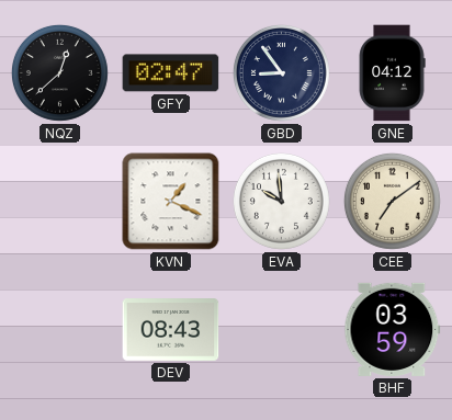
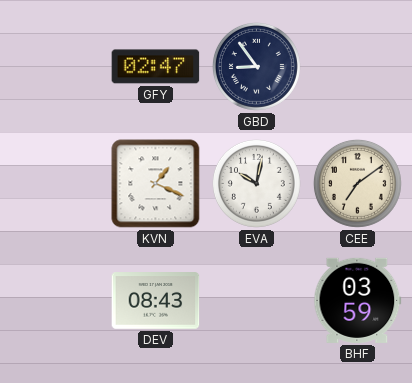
NQZ: 12:38 -> none (59, 72)
GNE: 04:12 -> none (392, 73)
EVA: 9:59 -> 10:02 (256, 183)
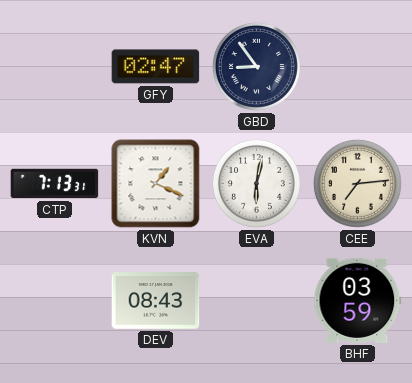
CTP: none -> 7:13 (55, 184)
EVA: 10:02 -> 6:02 (256, 183)
CEE: 7:09 -> 7:14 (357, 183)
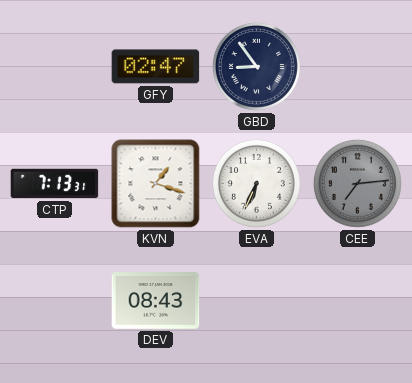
KVN: 1:19 -> 1:18 (156, 184)
EVA: 6:02 -> 6:34 (256, 183)
CEE dial: cream -> grey (357, 183)
BHF: 03:59 -> none (358, 300)
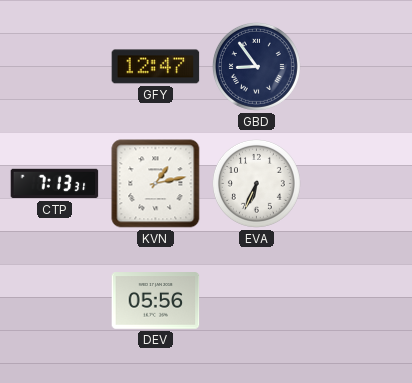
GFY: 02:47 -> 12:47 (156, 67)
KVN: 1:18 -> 1:13 (156, 184)
CEE: 7:14 -> none (357, 183)
DEV: 08:43 -> 05:56 (156, 301)
